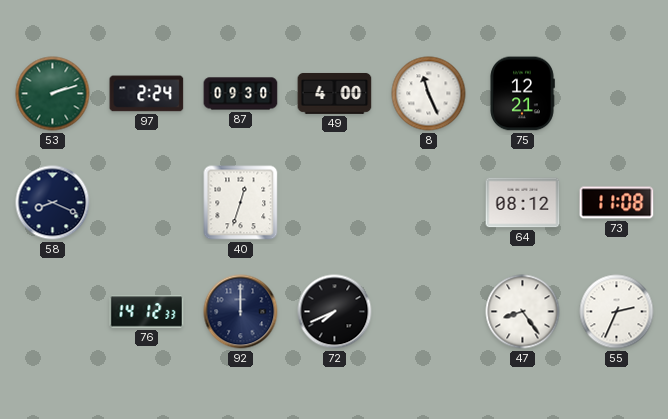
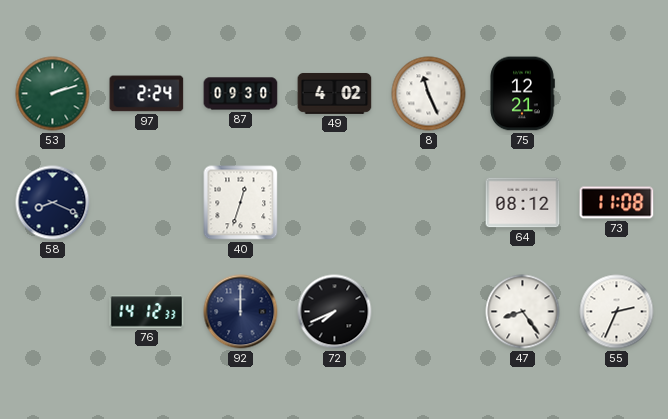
49: 4:00 -> 4:02 (335, 93)
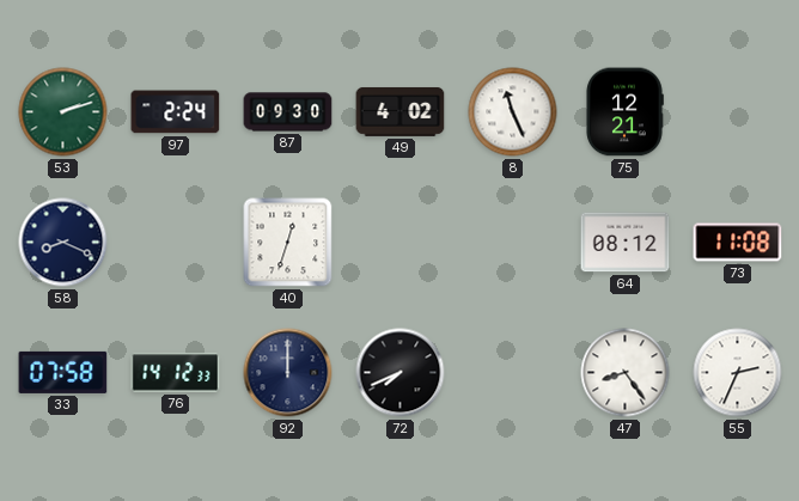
33: none -> 07:58 (63, 372)
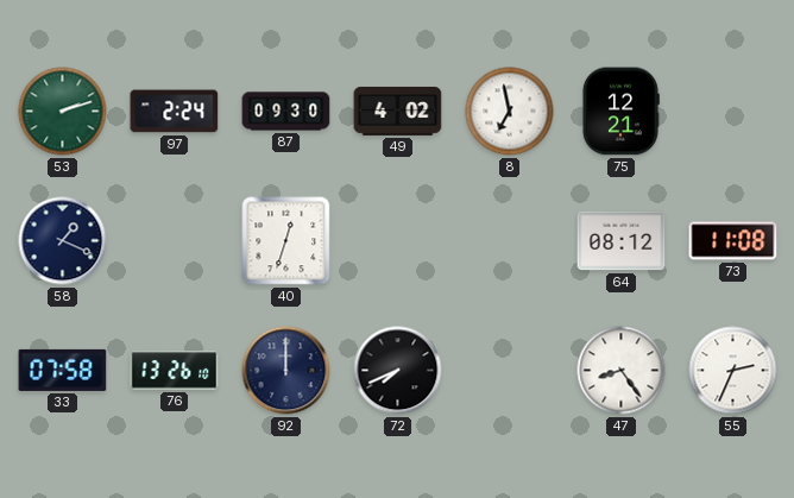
8: 11:26 -> 6:58 (510, 112)
58: 8:19 -> 1:19 (63, 241)
76: 14:12 -> 13:26 (175, 371)
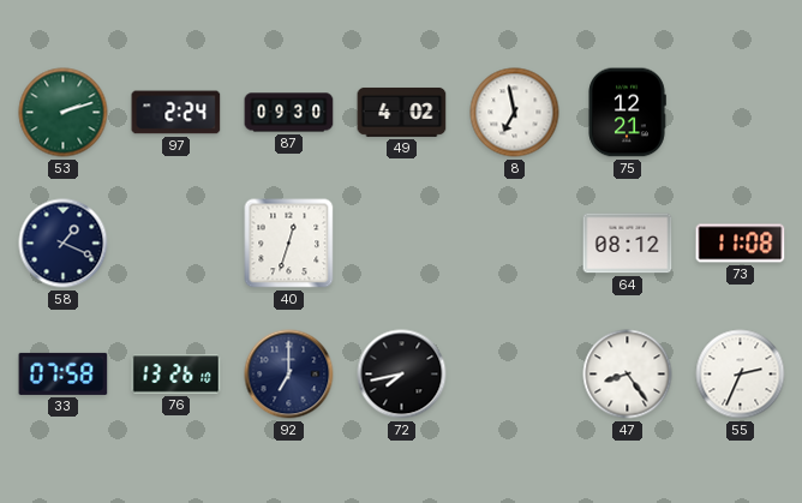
92: 12:00 -> 7:00 (289, 375)
72: 7:41 -> 7:43 (402, 375)
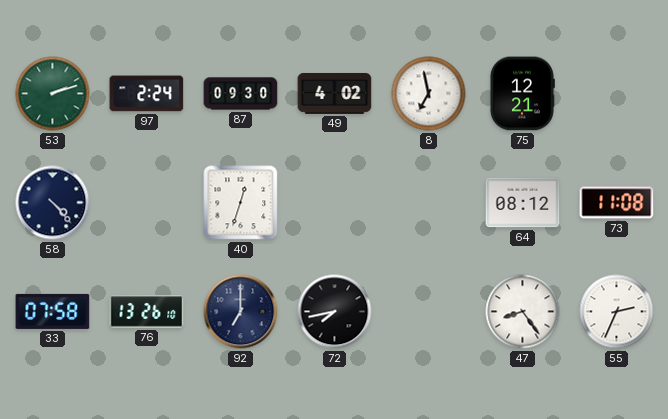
58: 1:19 -> 4:23 (53, 203)
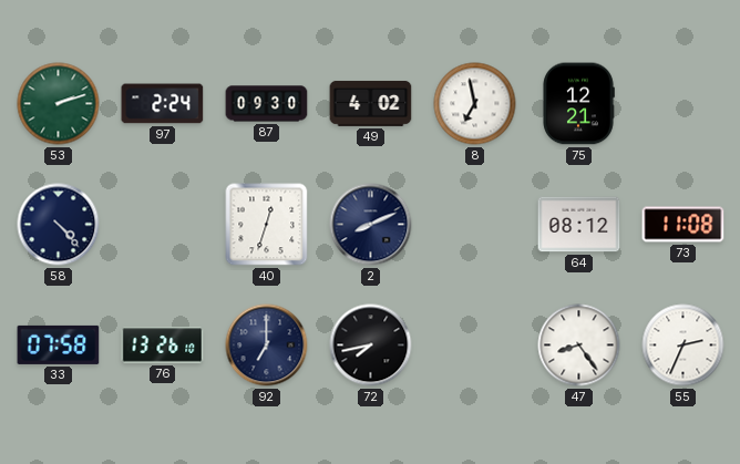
2: none -> 8:11 (371, 225)
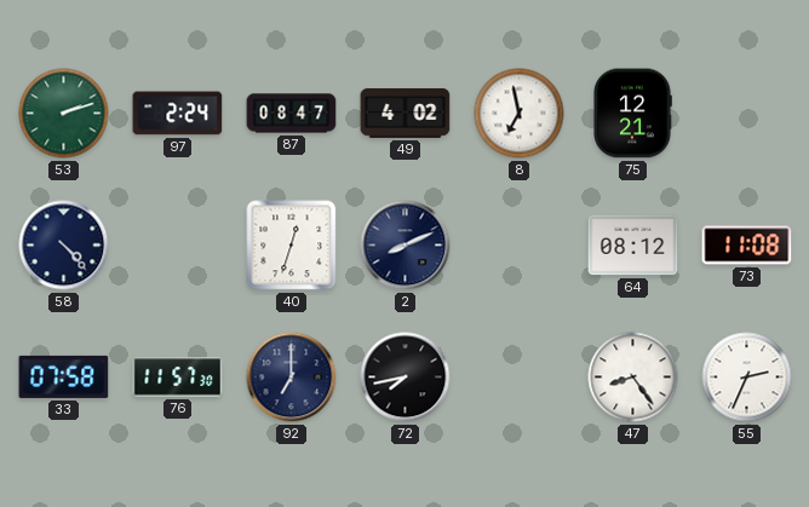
87: 09:30 -> 08:47 (292, 114)
76: 13:26 -> 11:57 (178, 378)
